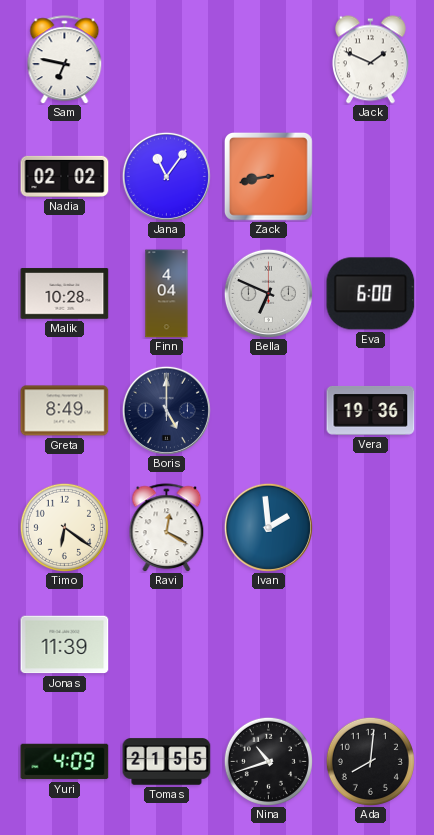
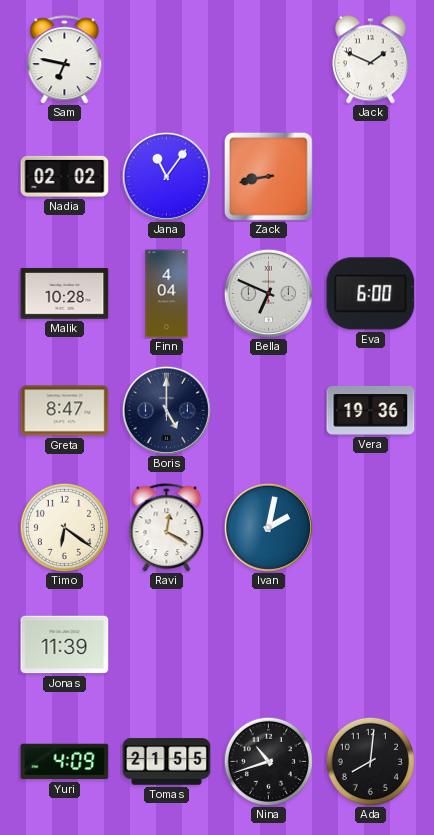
Greta: 8:49 -> 8:47 (65, 411)
Ivan: 1:59 -> 2:02 (268, 527)
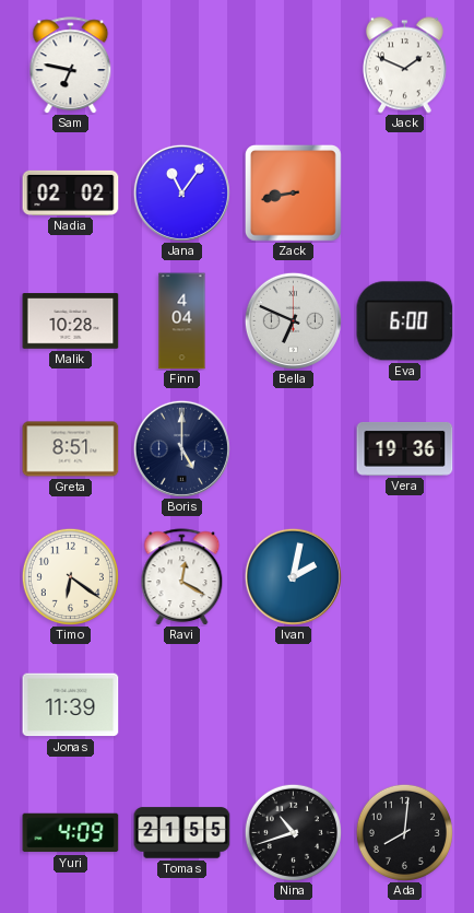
Greta: 8:47 -> 8:51 (71, 449)
